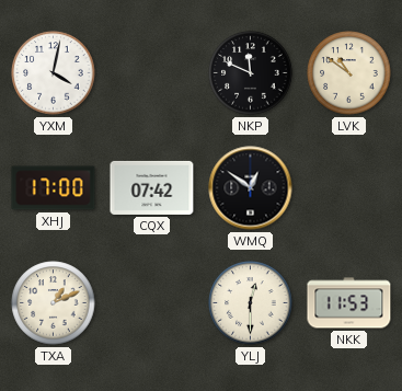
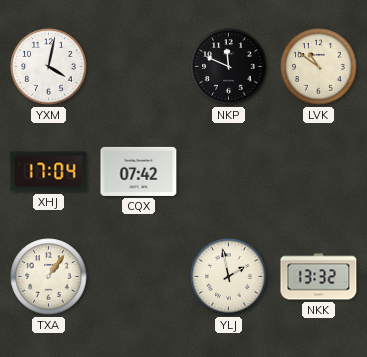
XHJ: 17:00 -> 17:04 (49, 172)
WMQ: 12:51 -> none (251, 188)
TXA: 1:11 -> 1:06 (49, 277)
YLJ: 12:30 -> 1:58 (229, 277)
NKK: 11:53 -> 13:32 (319, 277)
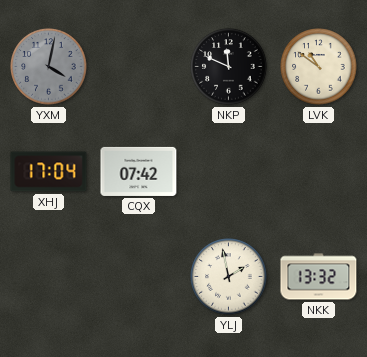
YXM dial: white -> grey (49, 67)
TXA: 1:06 -> none (49, 277)
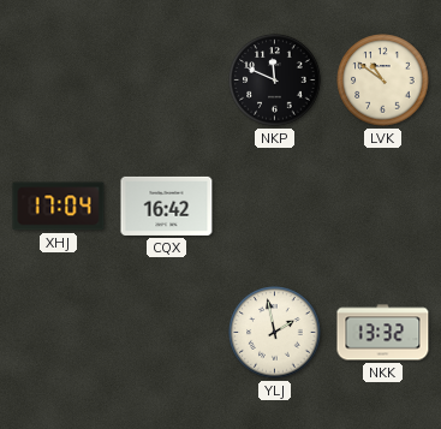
YXM: 4:02 -> none (49, 67)
CQX: 07:42 -> 16:42 (167, 205)
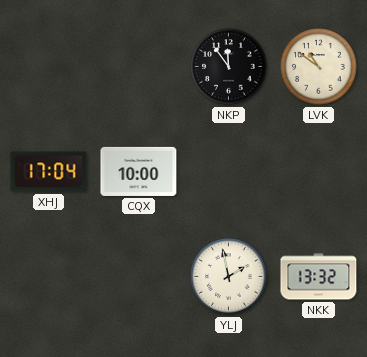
NKP: 11:49 -> 11:54 (229, 67)
CQX: 16:42 -> 10:00 (139, 171)
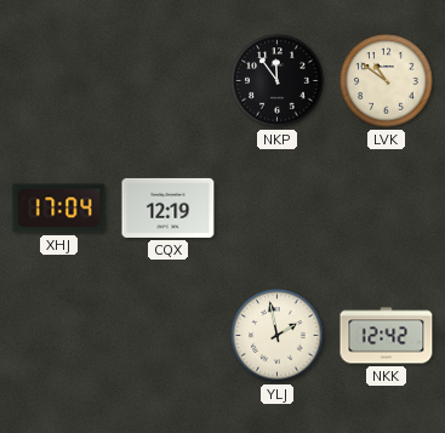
CQX: 10:00 -> 12:19 (169, 207)
NKK: 13:32 -> 12:42 (387, 336)
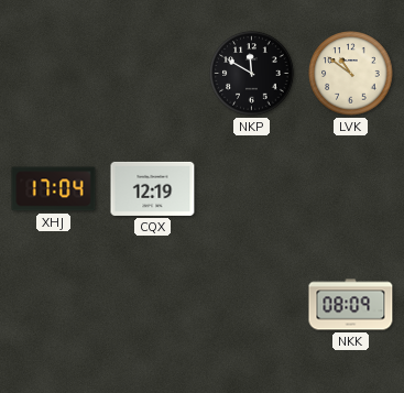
NKP: 11:54 -> 11:50 (252, 74)
YLJ: 1:58 -> none (278, 336)
NKK: 12:42 -> 08:09 (351, 305)
